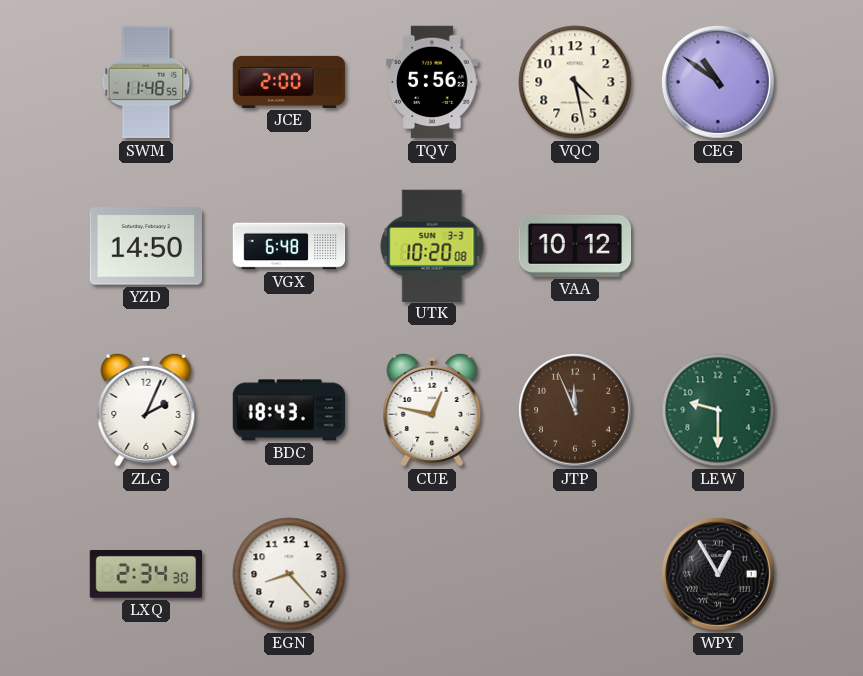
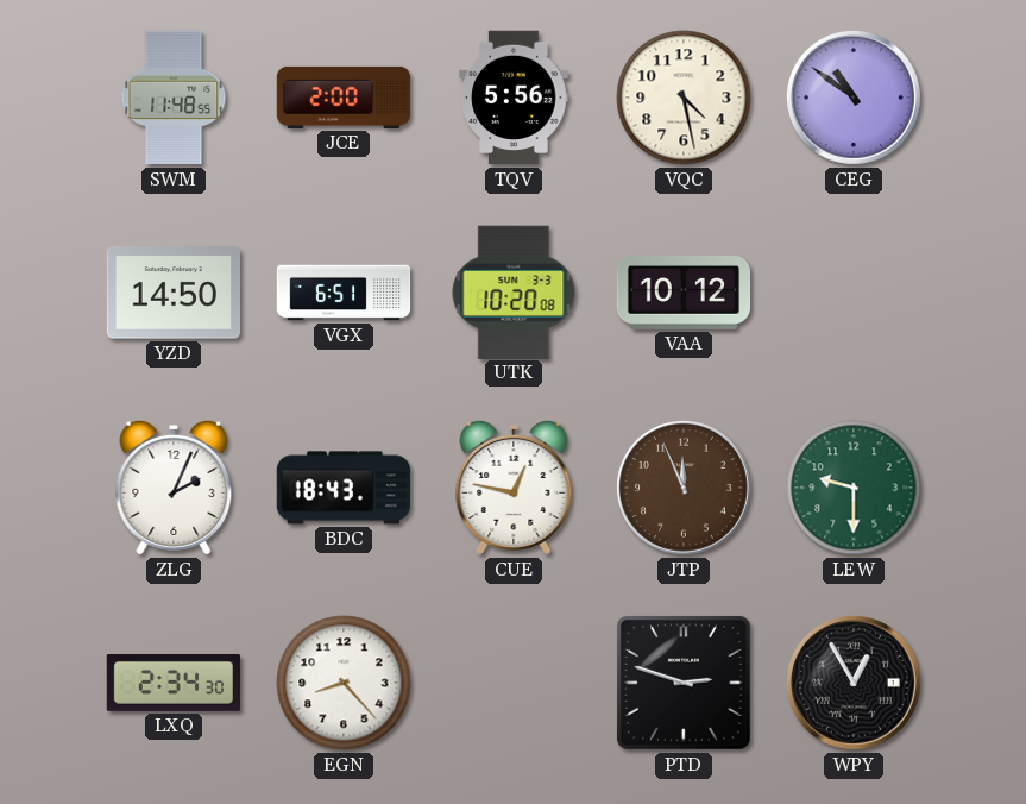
VGX: 6:48 -> 6:51 (344, 293)
PTD: none -> 2:48 (684, 683)
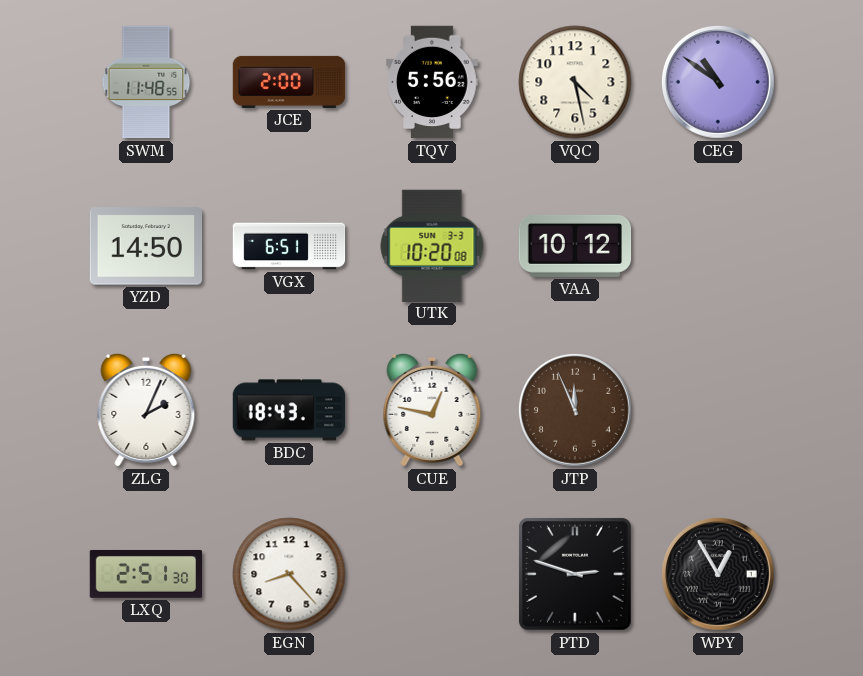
LEW: 9:30 -> none (854, 488)
LXQ: 2:34 -> 2:51 (146, 574)
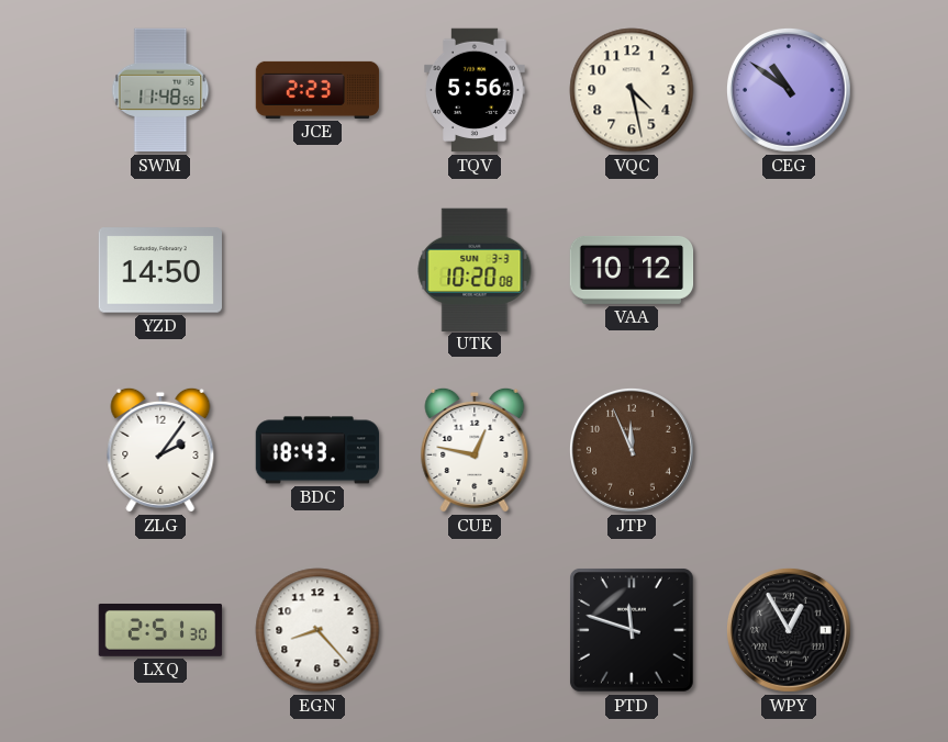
JCE: 2:00 -> 2:23 (317, 90)
VGX: 6:51 -> none (289, 246)
ZLG: 2:04 -> 2:06 (160, 450)
PTD: 2:48 -> 11:48 (632, 630)
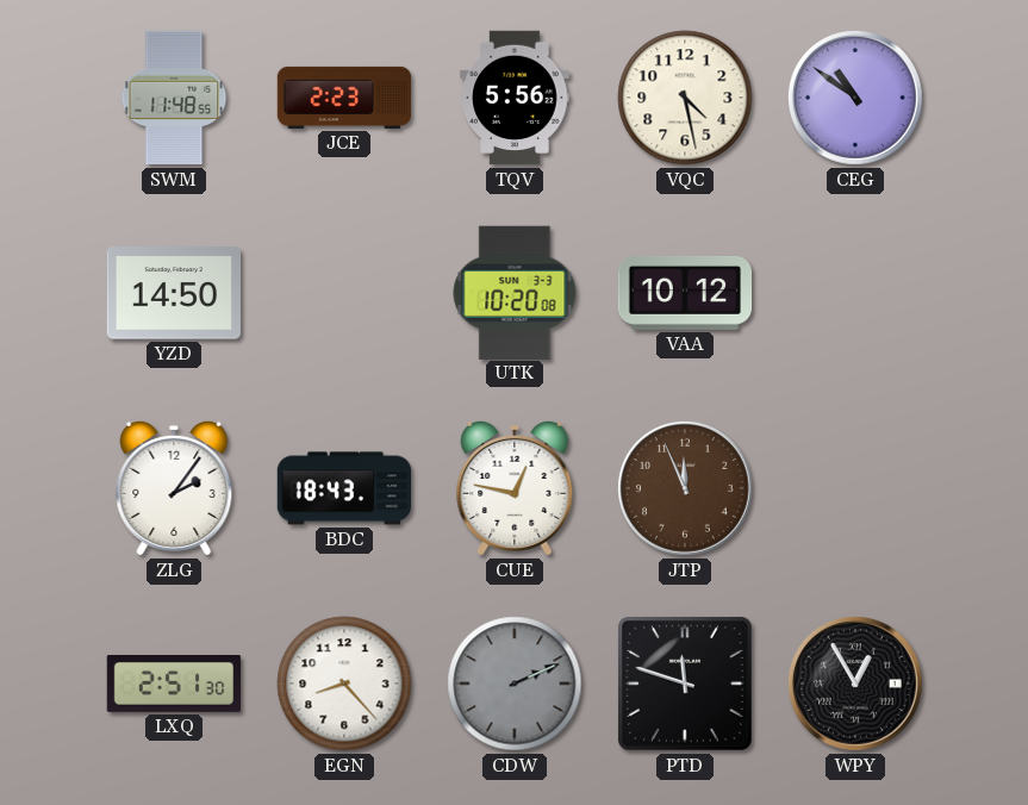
CDW: none -> 2:11 (515, 684)
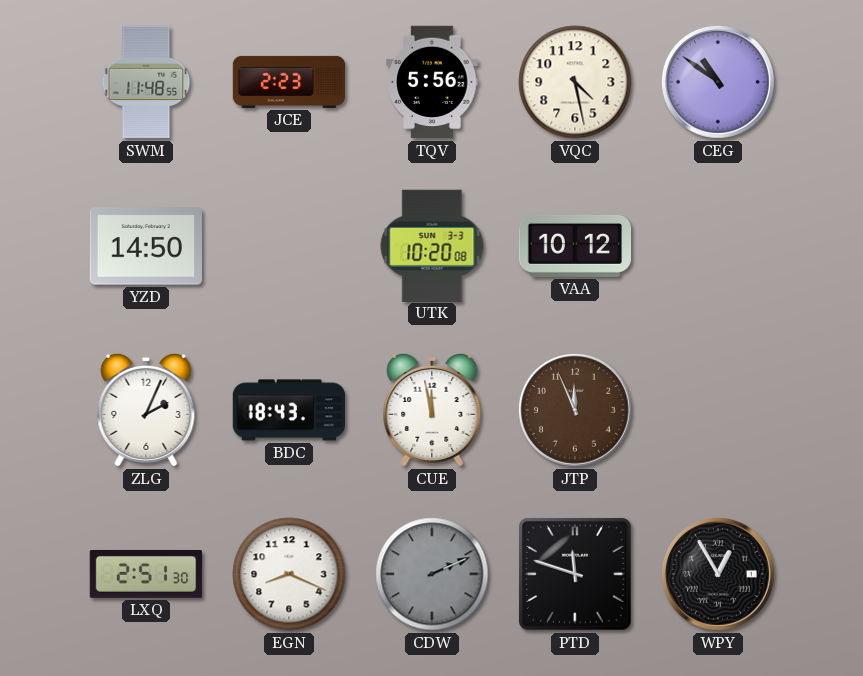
ZLG: 2:06 -> 2:04 (146, 410)
CUE: 12:47 -> 11:58 (432, 410)
EGN: 8:23 -> 8:19 (289, 574)
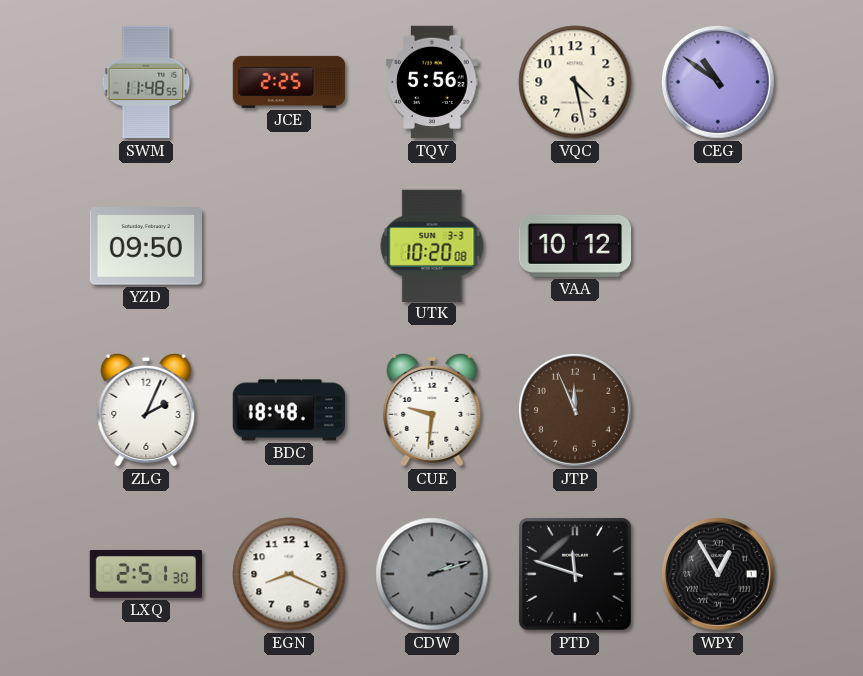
JCE: 2:23 -> 2:25 (289, 82)
YZD: 14:50 -> 09:50 (145, 246)
BDC: 18:43 -> 18:48 (289, 410)
CUE: 11:58 -> 9:31 (432, 410)
CDW: 2:11 -> 2:12 (432, 574)
